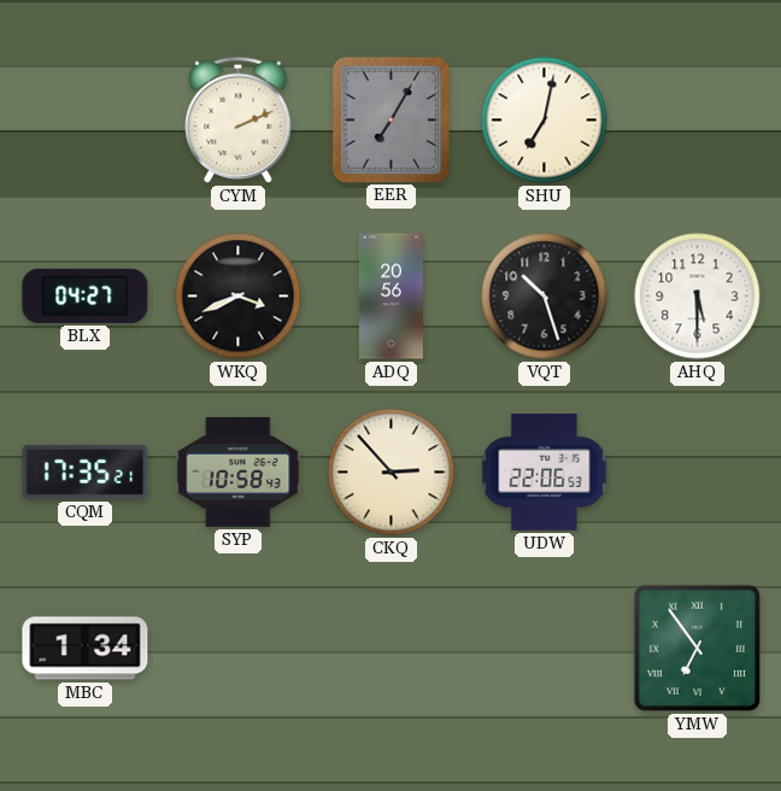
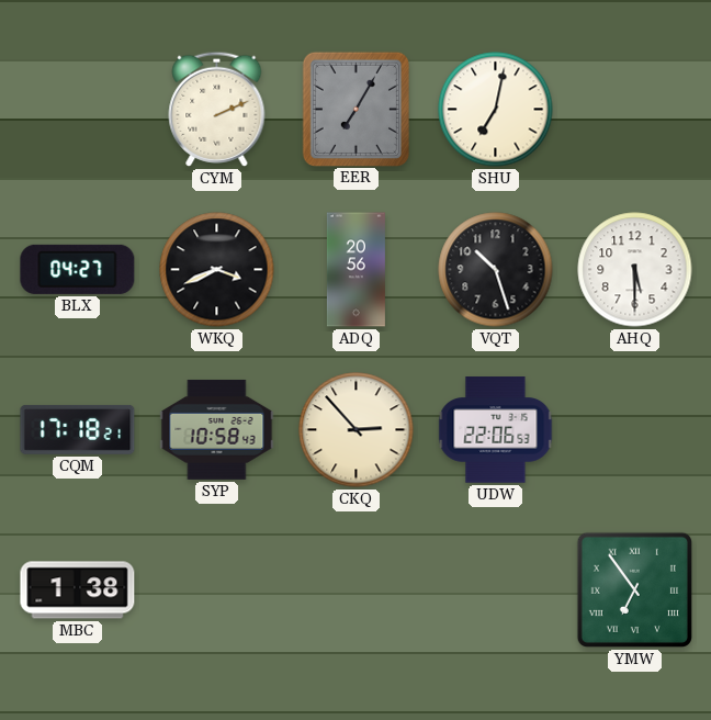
CQM: 17:35 -> 17:18 (78, 429)
MBC: 1:34 -> 1:38 (78, 590)
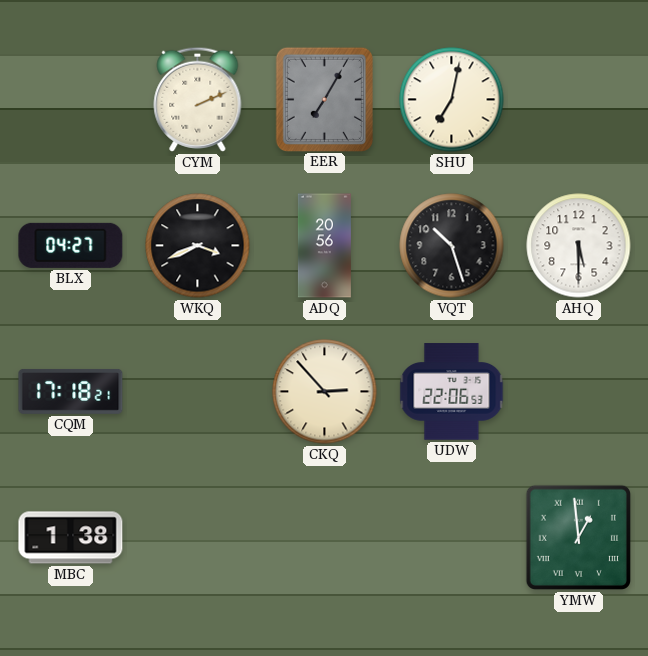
SYP: 10:58 -> none (217, 429)
YMW: 6:54 -> 12:59 (578, 537)
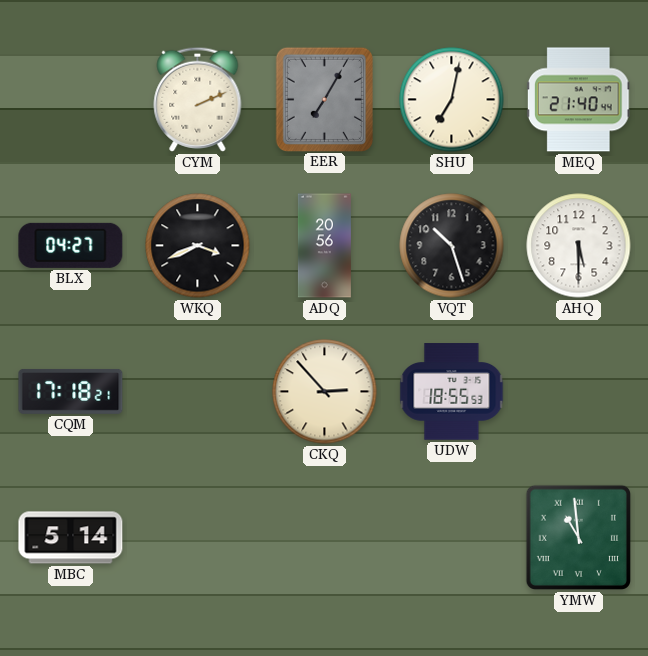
MEQ: none -> 21:40 (578, 100)
UDW: 22:06 -> 18:55 (452, 392)
MBC: 1:38 -> 5:14 (71, 538)
YMW: 12:59 -> 10:59 (578, 537)
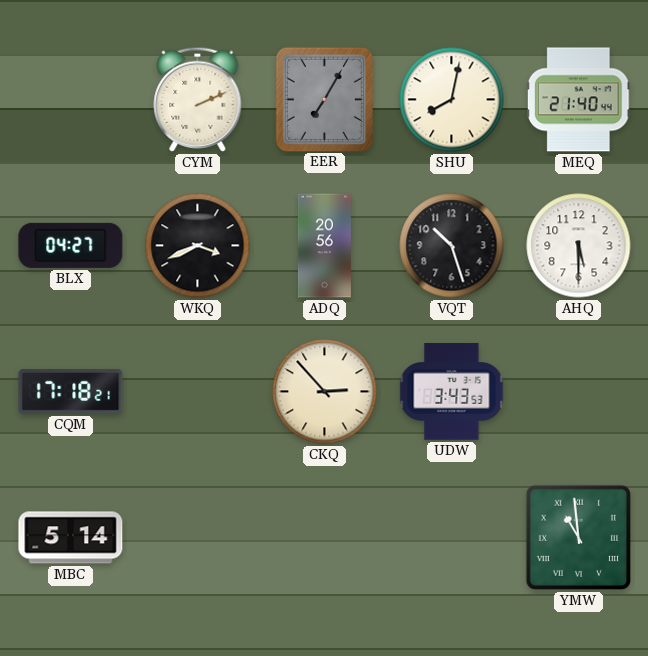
SHU: 7:02 -> 8:02 (452, 100)
UDW: 18:55 -> 3:43 (452, 392)
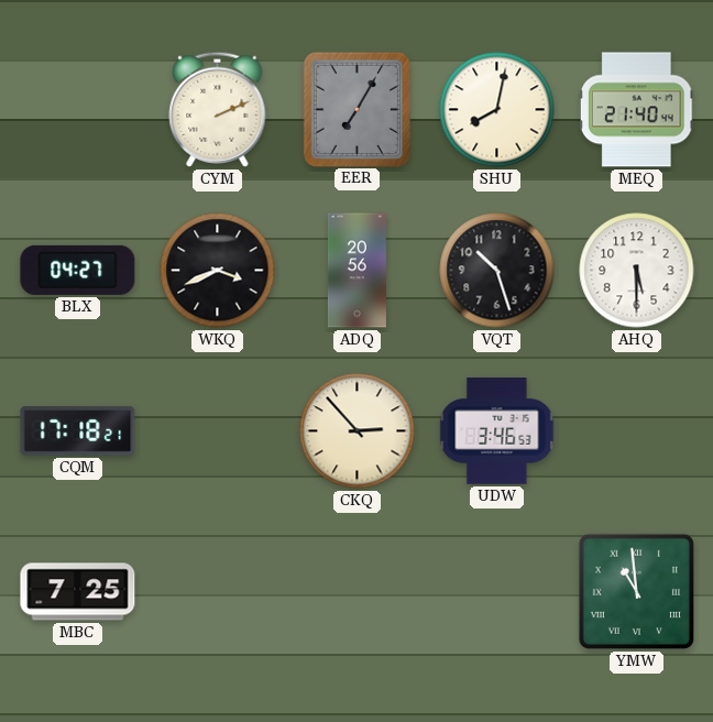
UDW: 3:43 -> 3:46 (497, 431)
MBC: 5:14 -> 7:25 (78, 592)
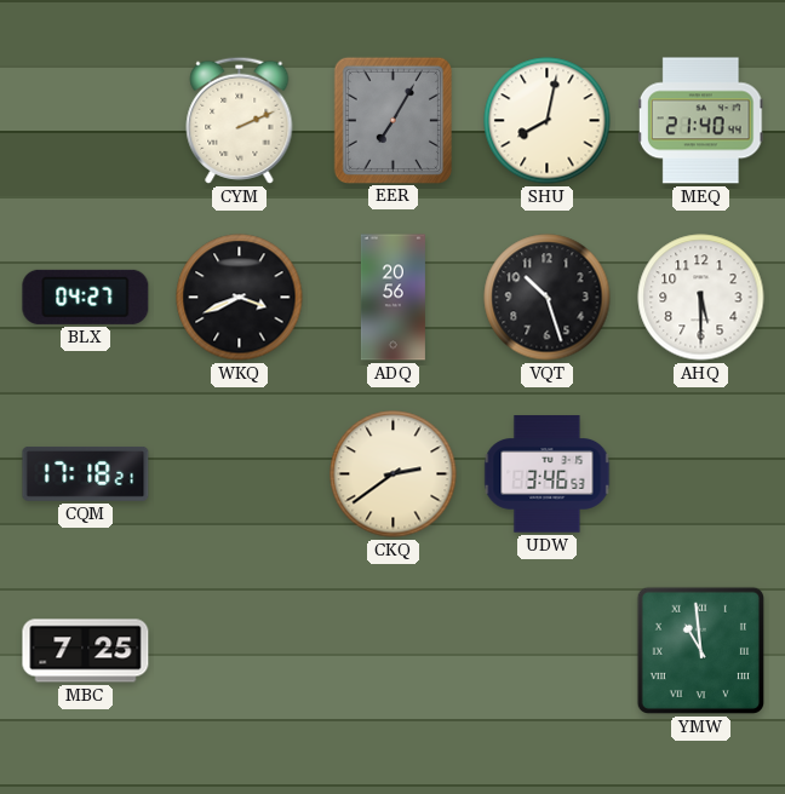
CKQ: 2:53 -> 2:39 (394, 474)
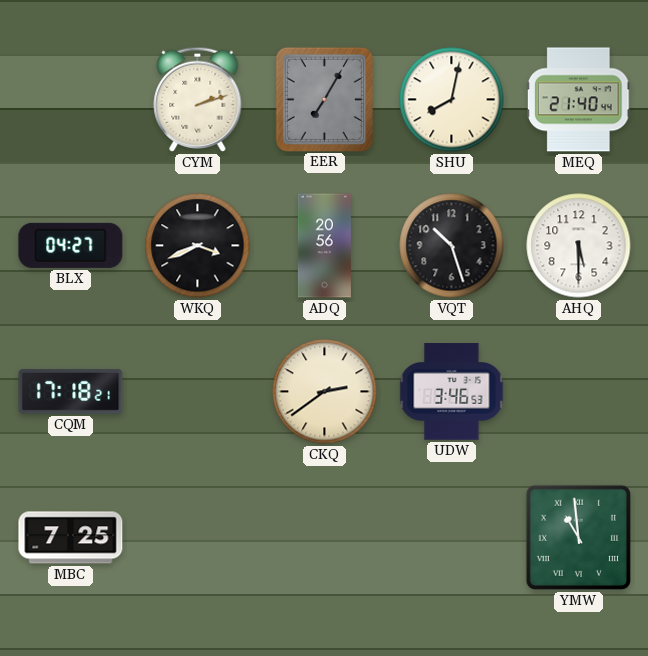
CYM: 2:11 -> 2:12 (198, 99)
